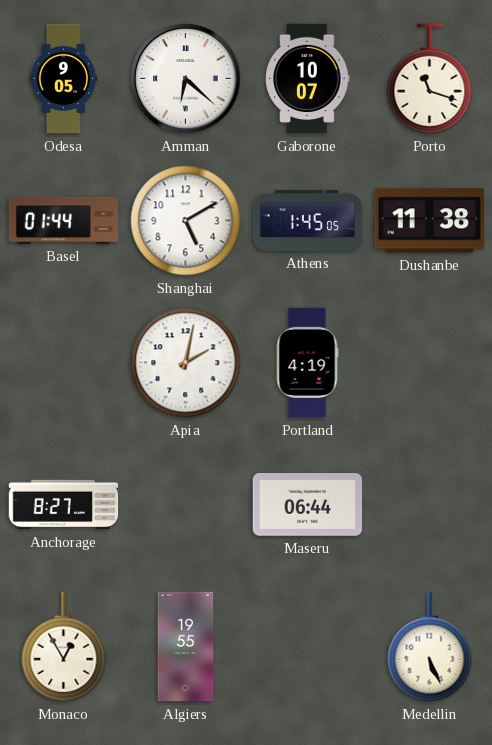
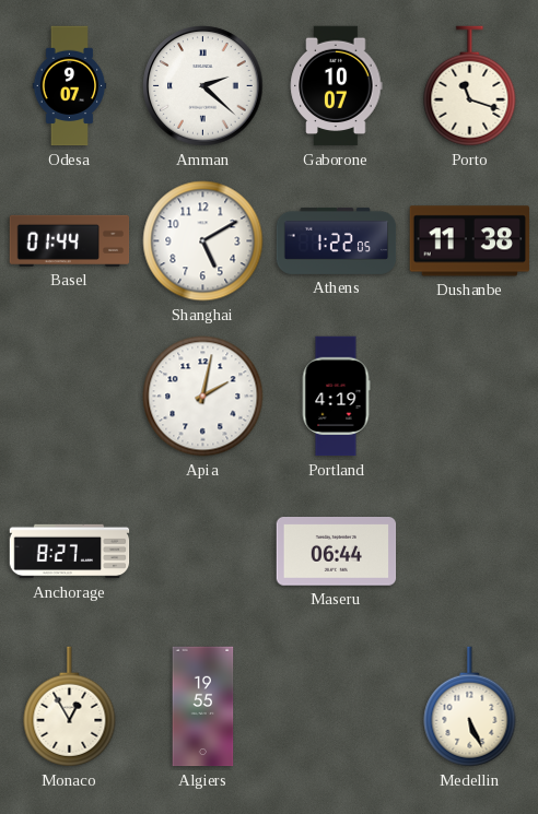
Odesa: 9:05 -> 9:07 (70, 86)
Amman: 6:22 -> 2:22 (203, 86)
Athens: 1:45 -> 1:22 (337, 240)
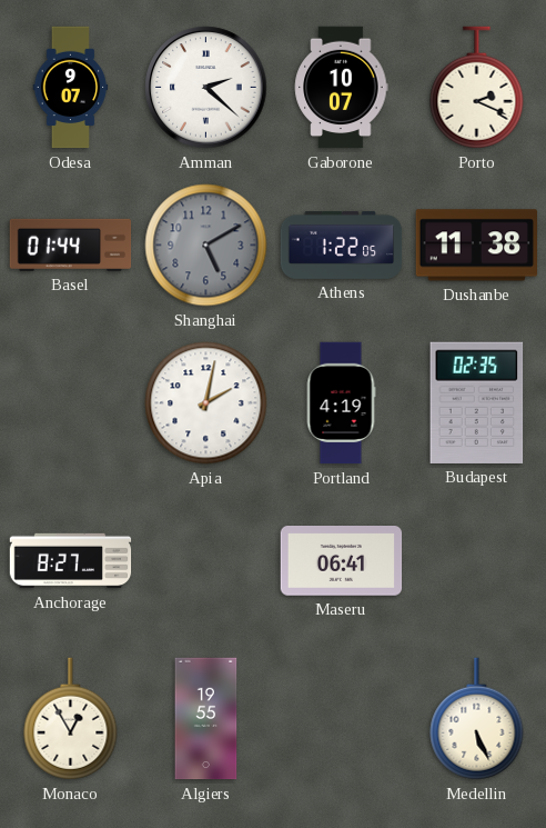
Porto: 11:18 -> 2:19 (477, 88)
Shanghai dial: white -> grey (206, 246)
Budapest: none -> 02:35 (477, 402)
Maseru: 06:44 -> 06:41 (342, 561)
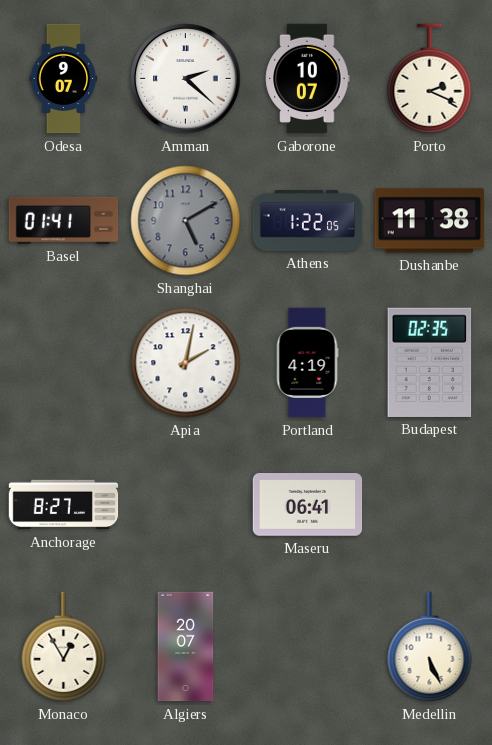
Basel: 01:44 -> 01:41 (64, 220)
Algiers: 19:55 -> 20:07 (186, 647)
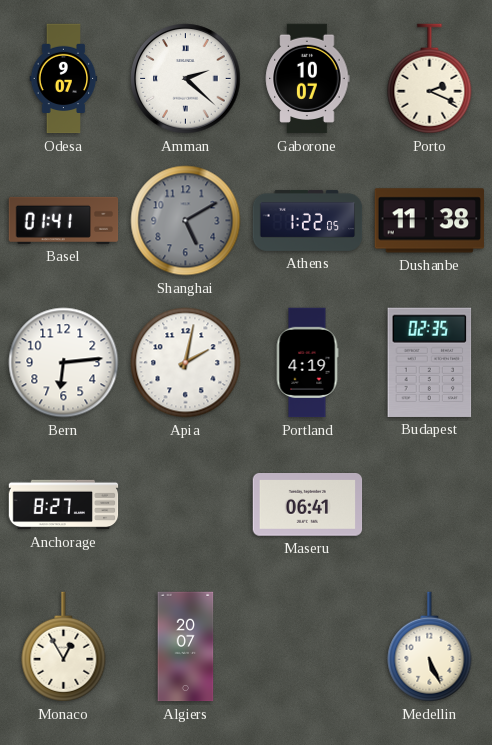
Bern: none -> 6:14 (64, 363)
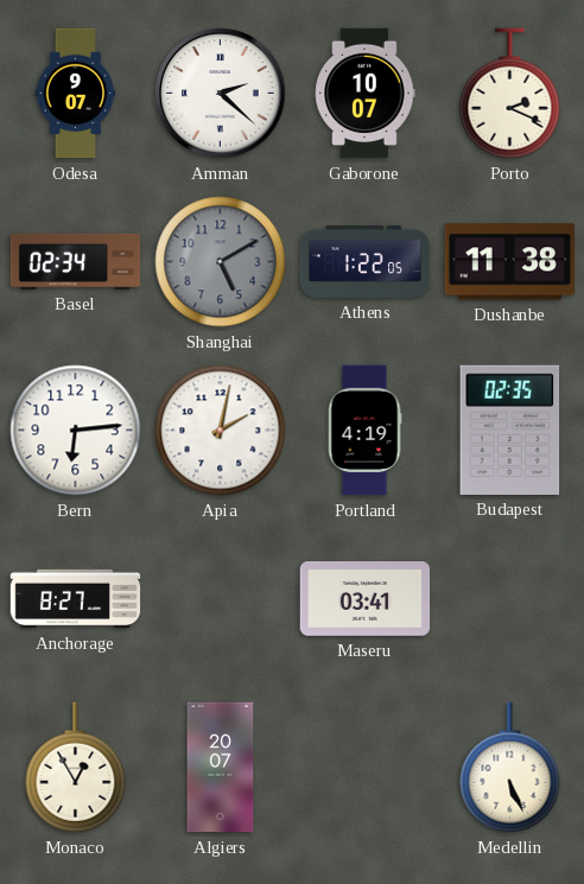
Basel: 01:41 -> 02:34 (76, 261)
Maseru: 06:41 -> 03:41 (366, 599)
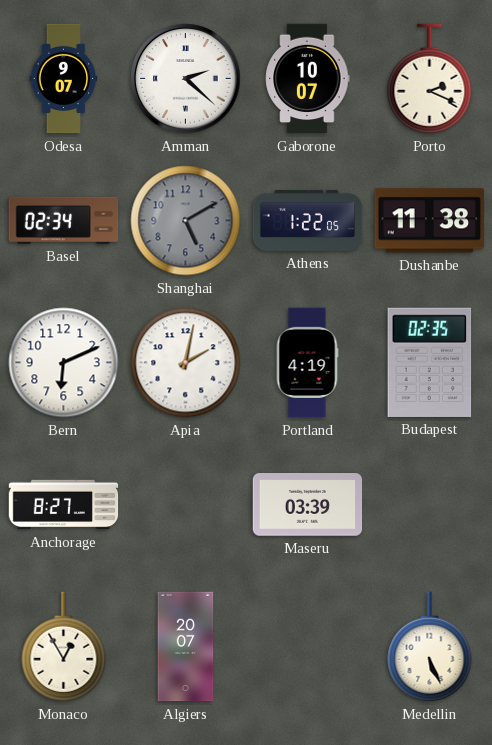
Bern: 6:14 -> 6:11 (64, 363)
Maseru: 03:41 -> 03:39 (308, 505)
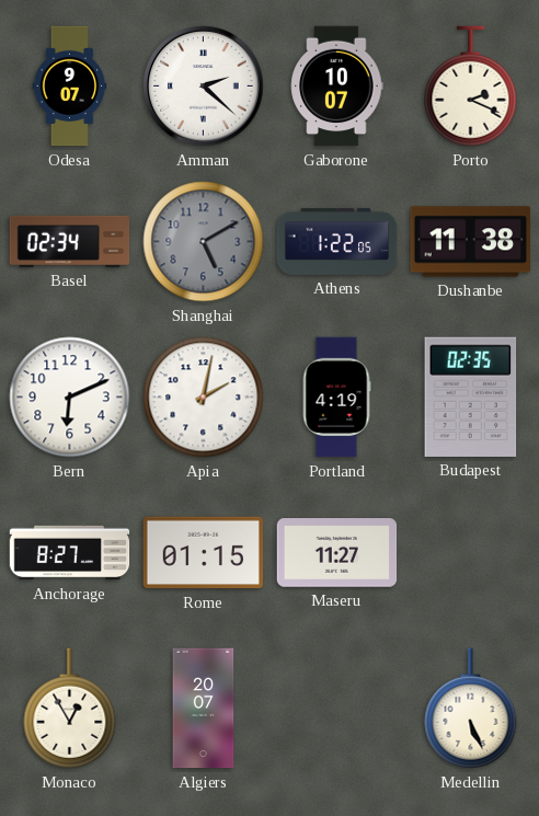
Rome: none -> 01:15 (204, 553)
Maseru: 03:39 -> 11:27 (337, 553)
